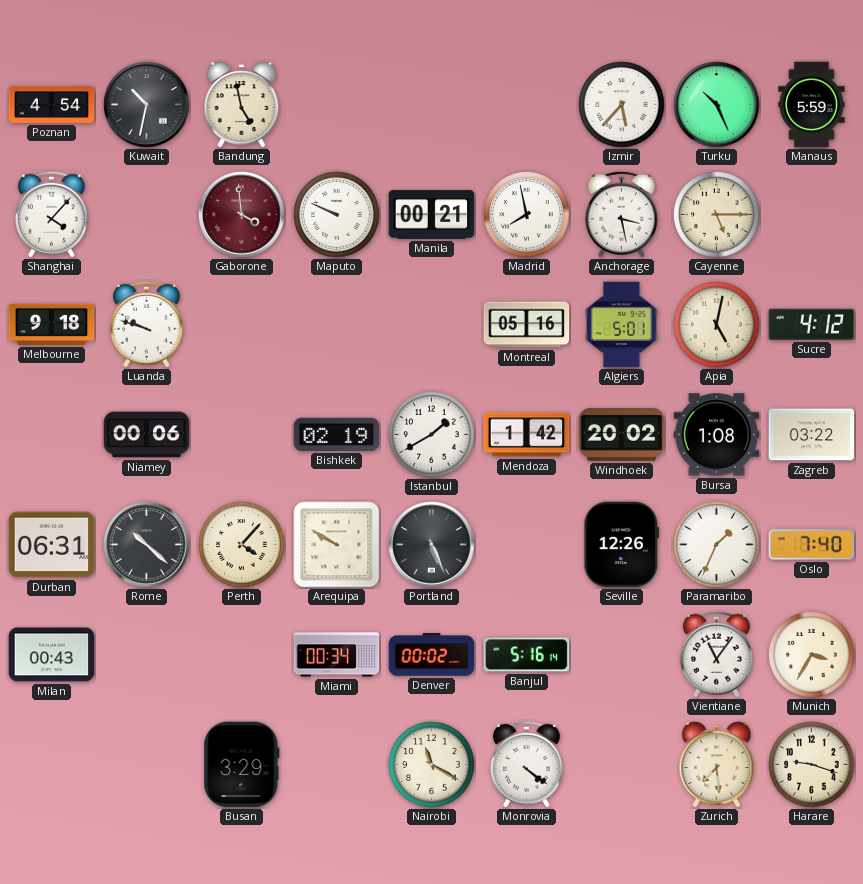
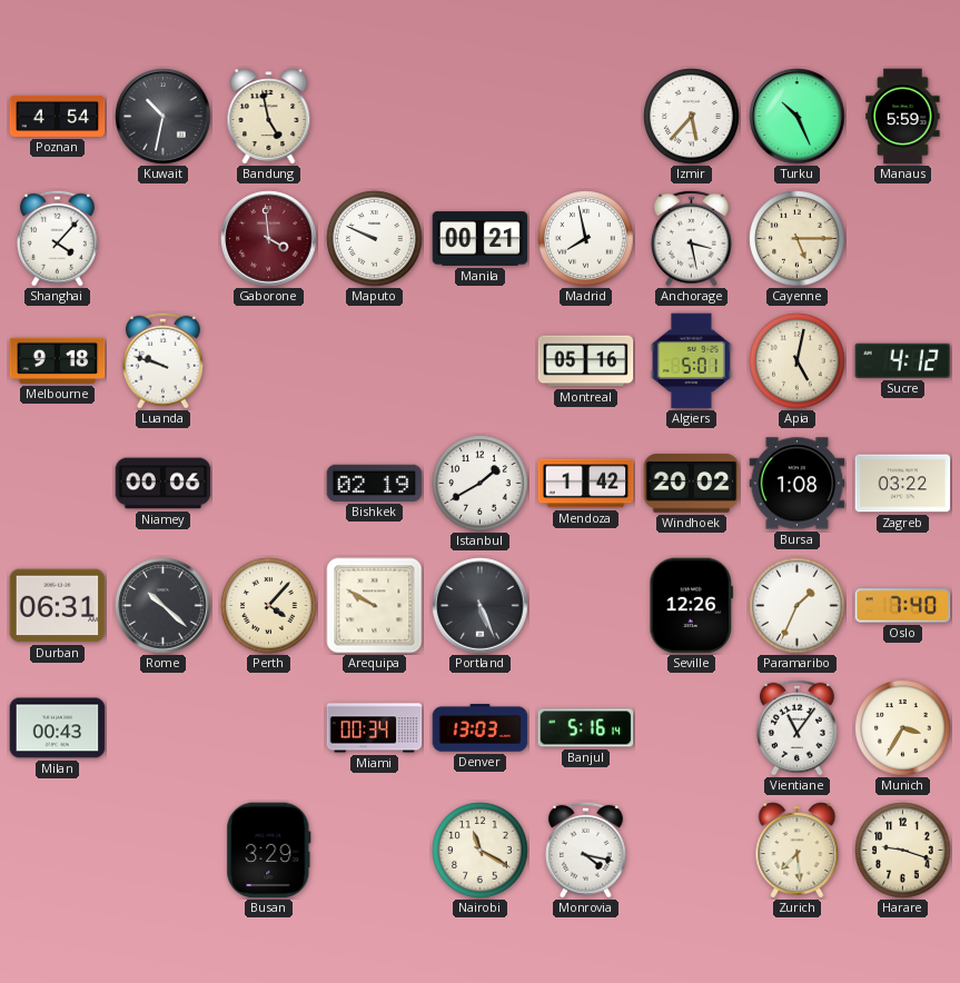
Denver: 00:02 -> 13:03 (481, 728)
Monrovia: 4:21 -> 4:17 (585, 850)
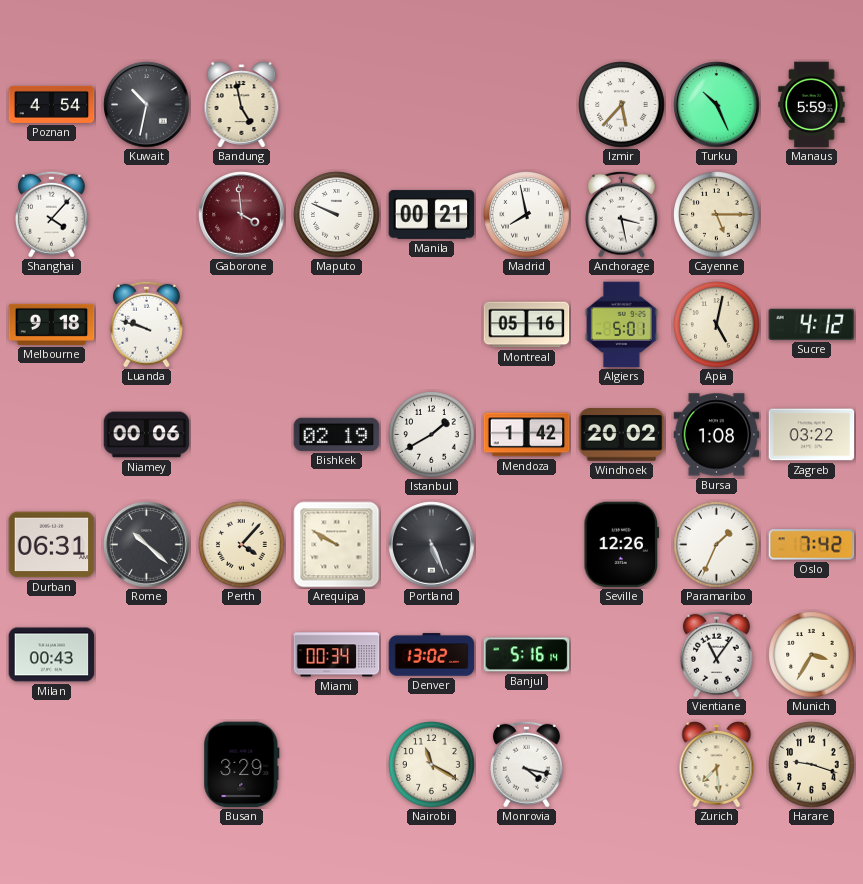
Oslo: 7:40 -> 7:42 (812, 545)
Denver: 13:03 -> 13:02 (432, 655)
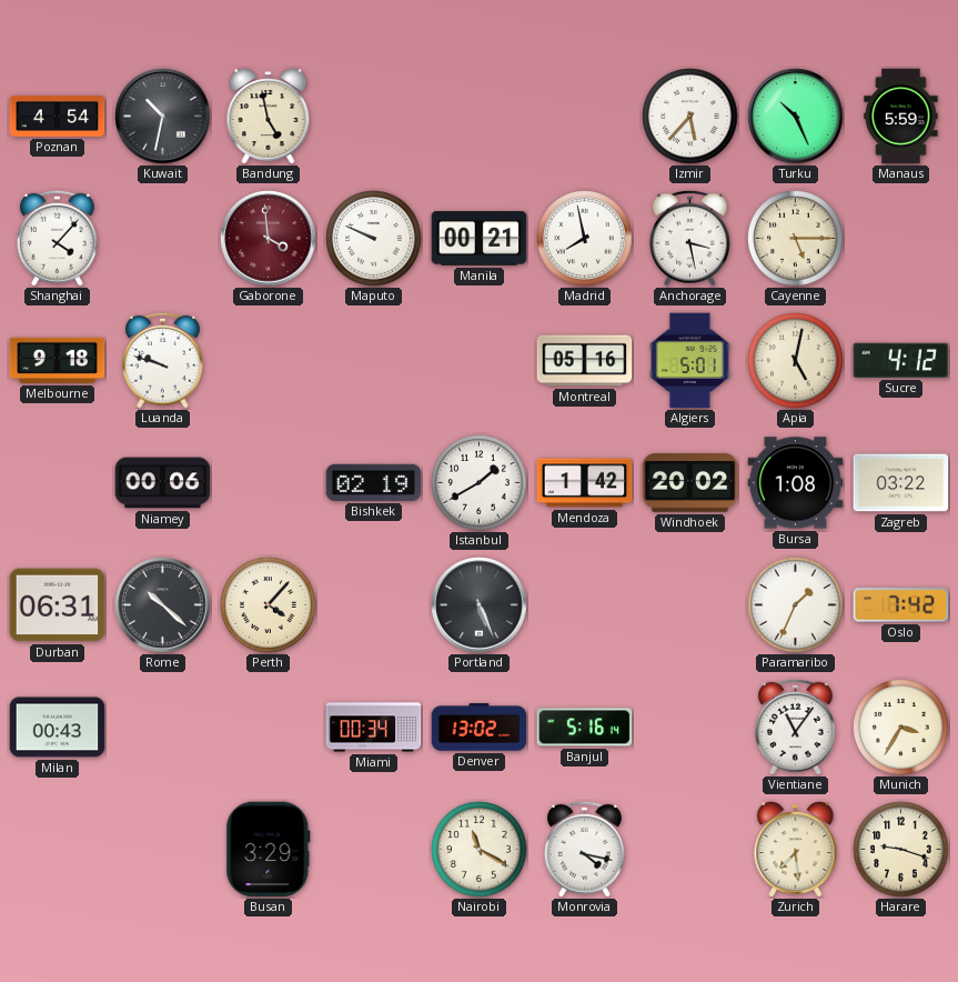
Arequipa: 9:50 -> none (337, 545)
Seville: 12:26 -> none (622, 545)
